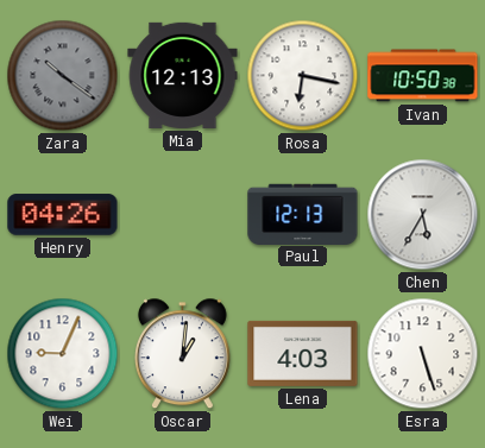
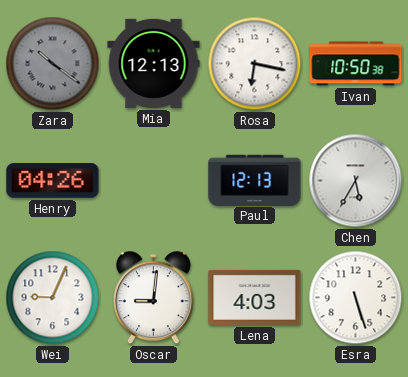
Oscar: 1:01 -> 9:01 (153, 298)
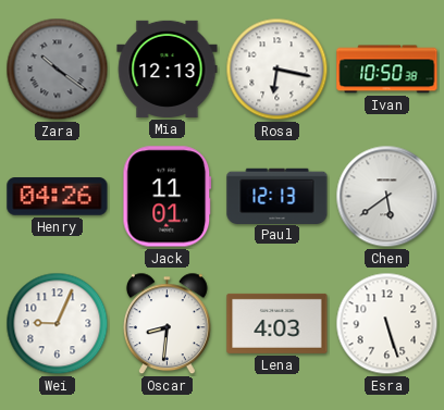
Jack: none -> 11:01 (168, 197)
Chen: 5:35 -> 5:39 (387, 197)
Oscar: 9:01 -> 8:31 (166, 324)
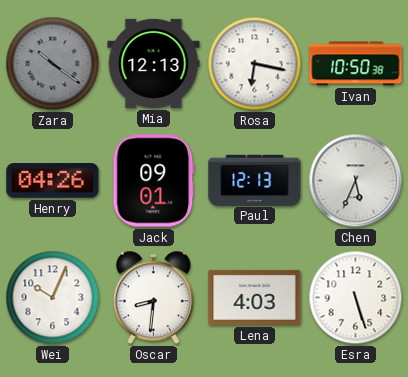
Jack: 11:01 -> 09:01 (154, 181)
Chen: 5:39 -> 5:34 (356, 181)
Wei: 9:04 -> 10:04 (53, 298)
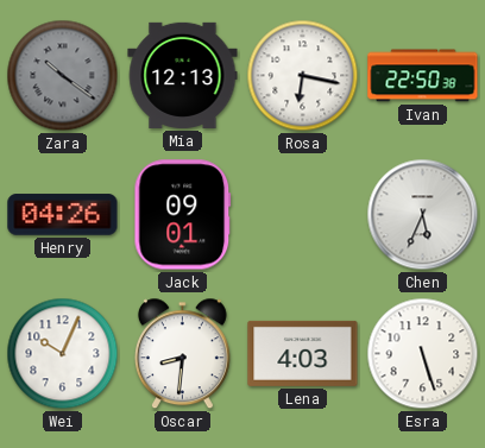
Ivan: 10:50 -> 22:50 (423, 76)
Paul: 12:13 -> none (255, 180)
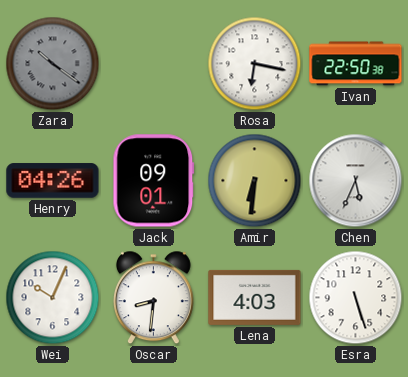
Mia: 12:13 -> none (183, 75)
Amir: none -> 6:31 (255, 181)
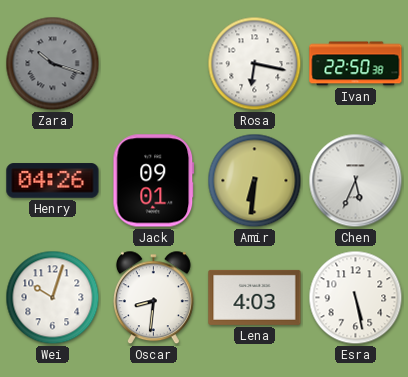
Zara: 10:21 -> 10:18 (53, 64)
Wei: 10:04 -> 10:03 (53, 298)
Esra: 5:27 -> 5:28 (356, 298)
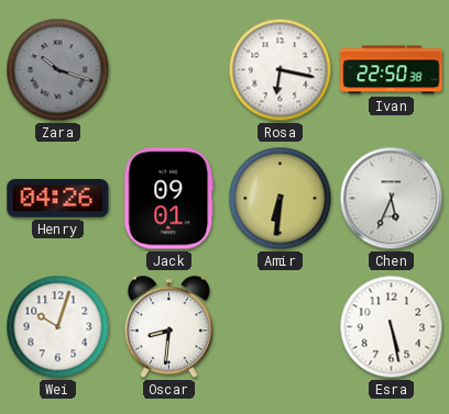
Lena: 4:03 -> none (255, 297)
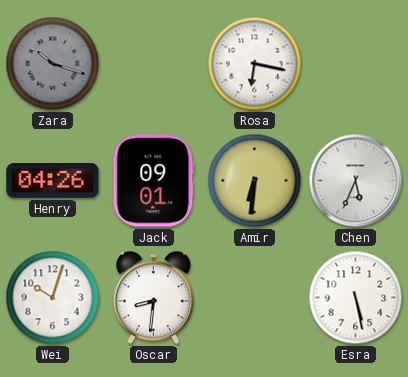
Ivan: 22:50 -> none (392, 70)
